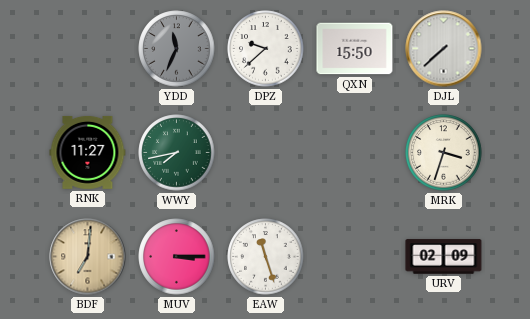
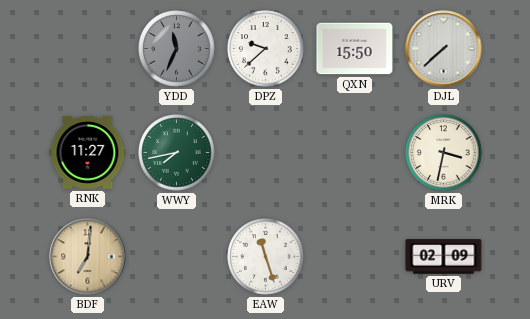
MRK: 3:33 -> 3:32 (444, 153)
MUV: 3:15 -> none (177, 257)
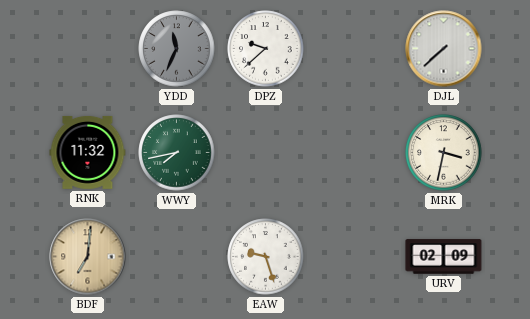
QXN: 15:50 -> none (355, 49)
RNK: 11:27 -> 11:32 (88, 152)
EAW: 11:27 -> 9:27 (266, 257)
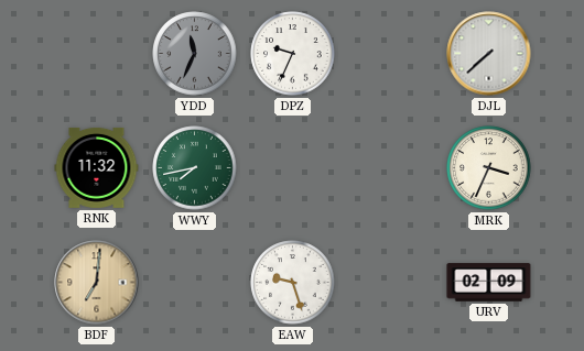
DPZ: 9:38 -> 9:34 (293, 54)
MRK: 3:32 -> 3:34 (489, 168)
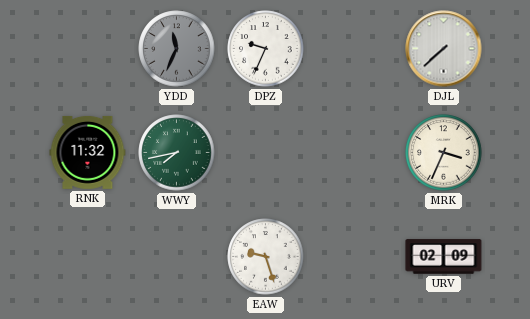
BDF: 7:01 -> none (97, 283)
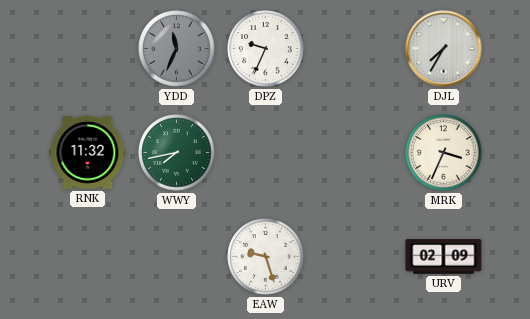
DJL: 7:38 -> 7:35 (444, 49)
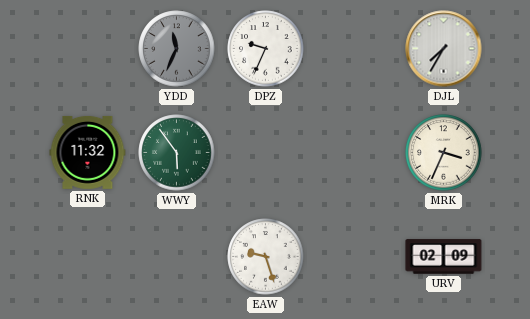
WWY: 7:43 -> 5:54 (177, 153)
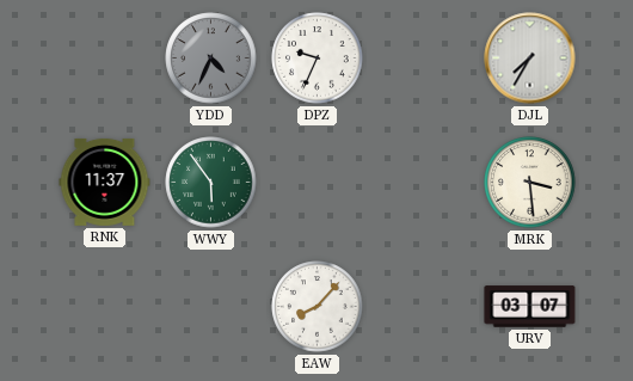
YDD: 11:34 -> 4:34 (211, 59)
RNK: 11:32 -> 11:37 (105, 182)
MRK: 3:34 -> 3:29 (530, 183)
EAW: 9:27 -> 8:07 (318, 307)
URV: 02:09 -> 03:07 (530, 307)
